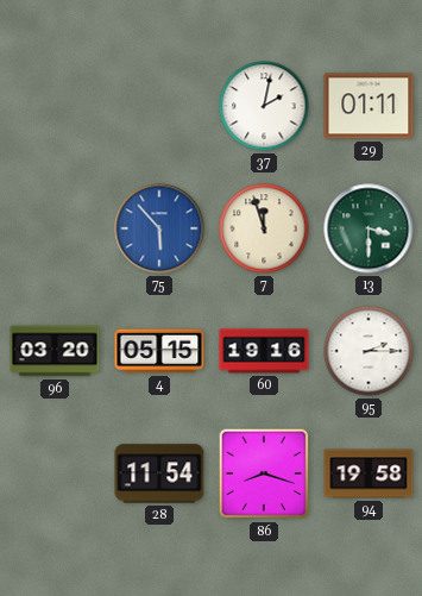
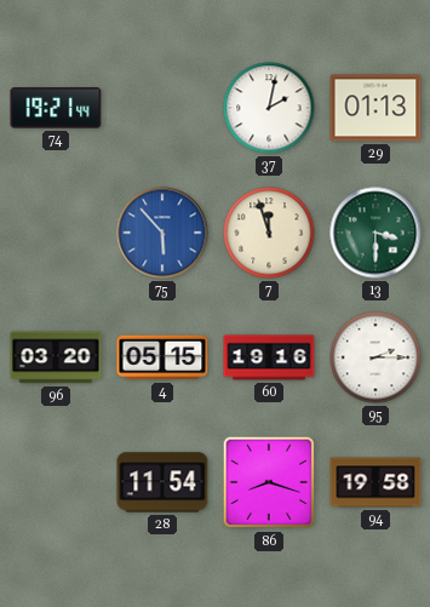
74: none -> 19:21 (56, 108)
29: 01:11 -> 01:13 (375, 108)
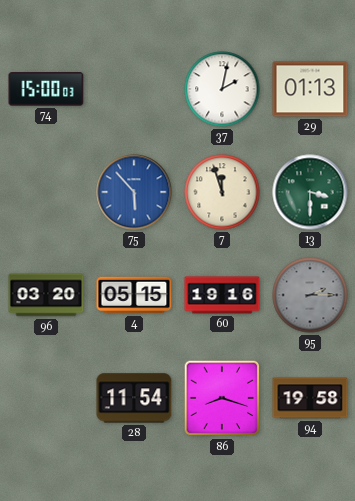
74: 19:21 -> 15:00 (46, 89)
95 dial: white -> grey (310, 295)
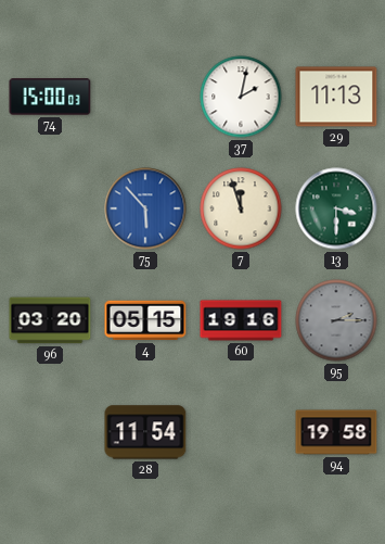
29: 01:13 -> 11:13 (336, 97)
86: 8:18 -> none (222, 398)
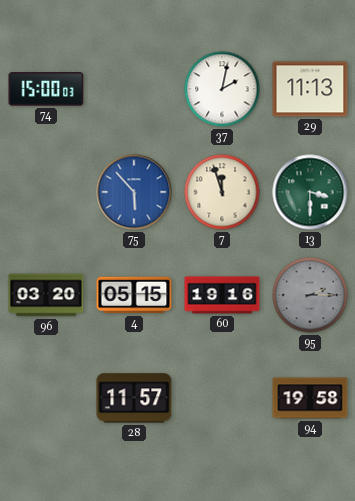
28: 11:54 -> 11:57 (134, 398)
